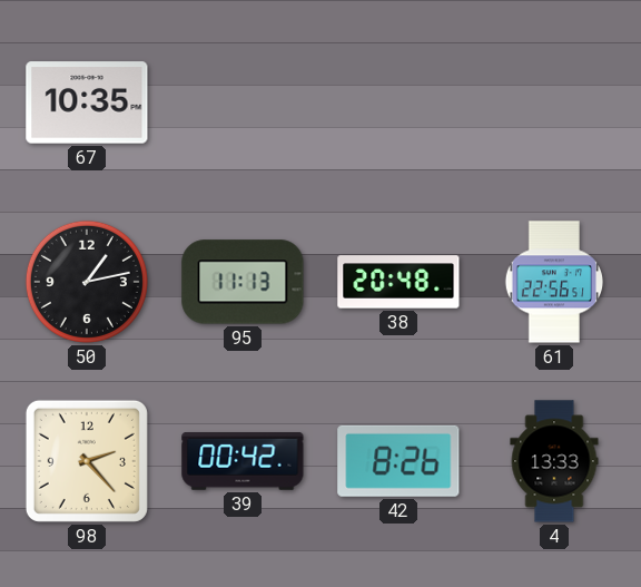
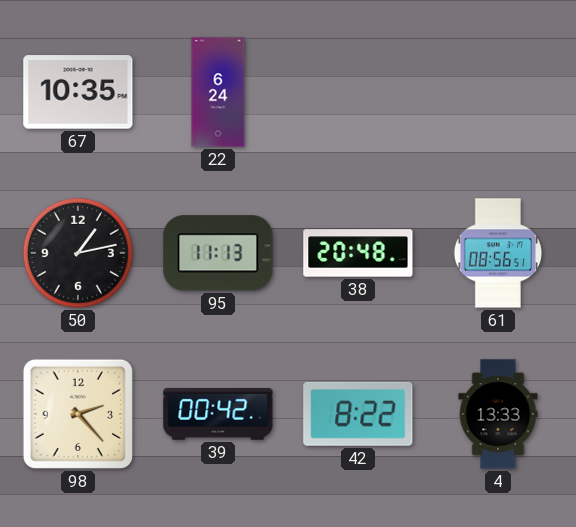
22: none -> 6:24 (218, 92)
61: 22:56 -> 08:56 (497, 253)
42: 8:26 -> 8:22 (358, 414)
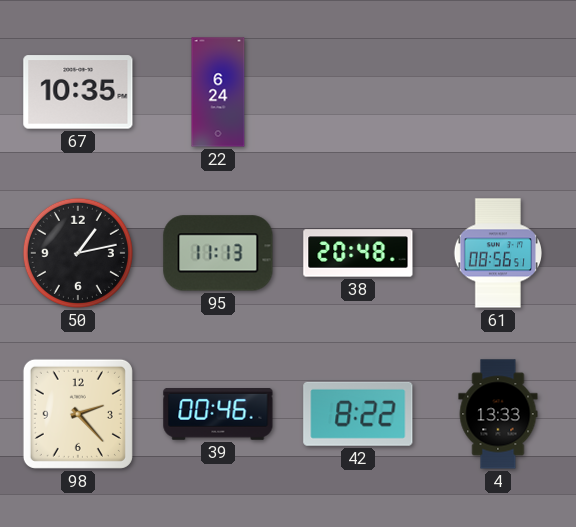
39: 00:42 -> 00:46 (218, 415)
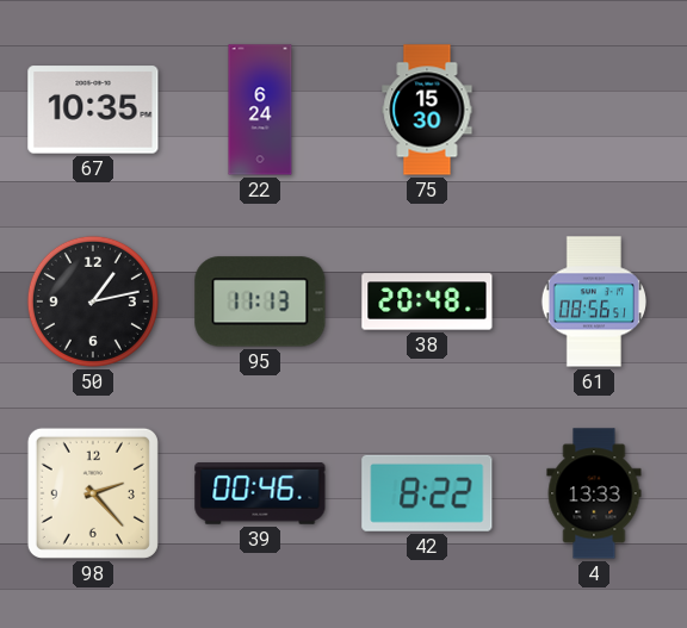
75: none -> 15:30 (427, 110)
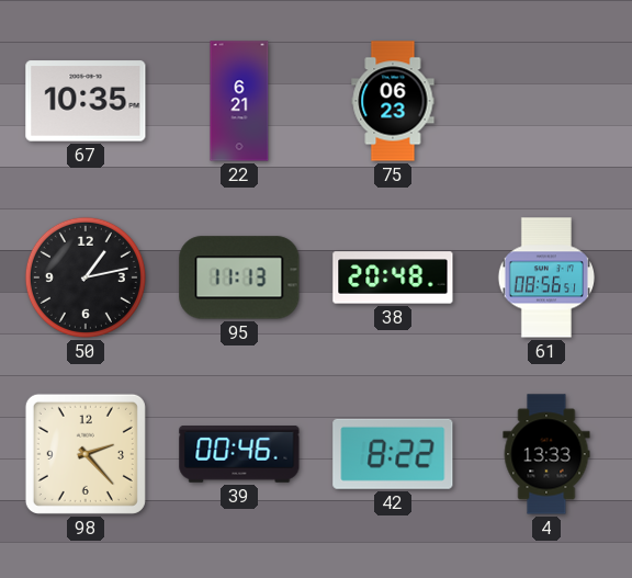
22: 6:24 -> 6:21 (239, 101)
75: 15:30 -> 06:23 (393, 101)
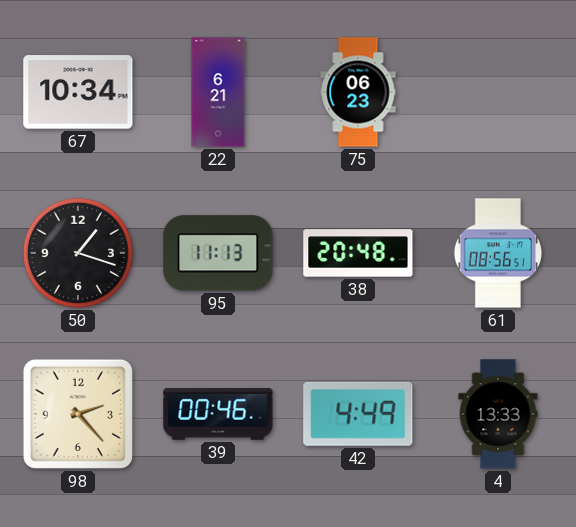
67: 10:35 -> 10:34 (78, 92)
50: 1:13 -> 1:18 (78, 253)
42: 8:22 -> 4:49 (358, 414)
